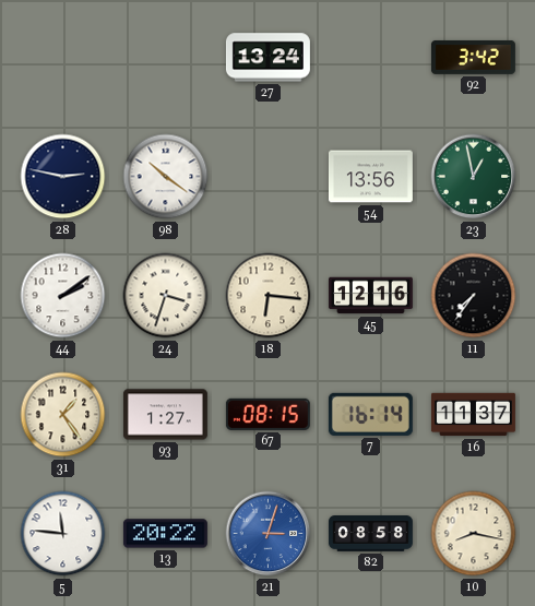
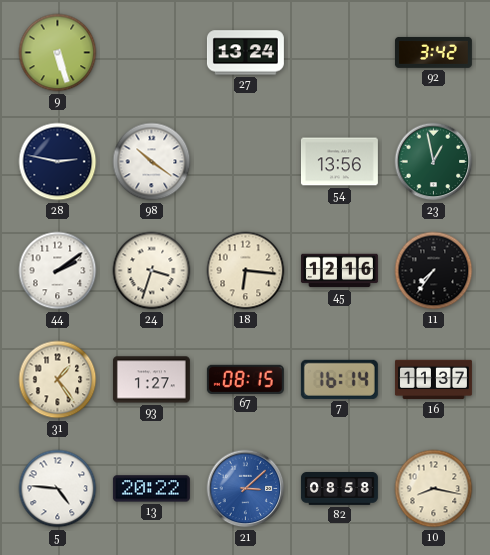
9: none -> 5:27 (58, 53)
5: 11:46 -> 4:46 (58, 489)
21: 3:03 -> 3:08 (246, 489)
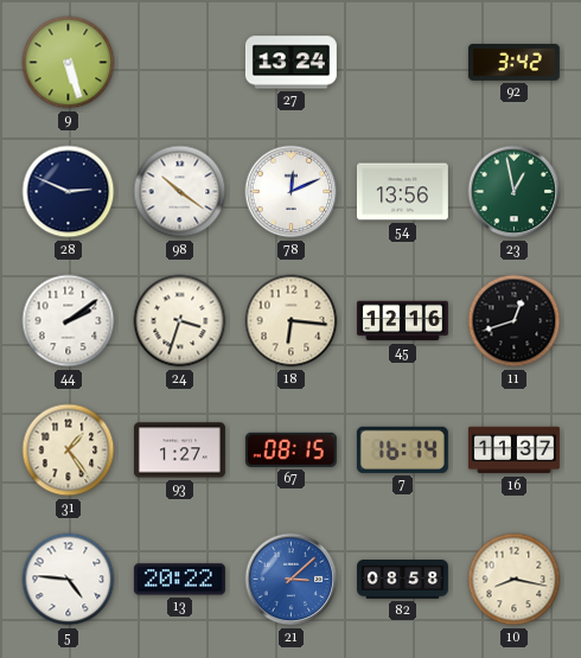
28: 2:47 -> 2:49 (69, 192)
78: none -> 12:11 (292, 192)
11: 7:36 -> 12:42 (515, 321)
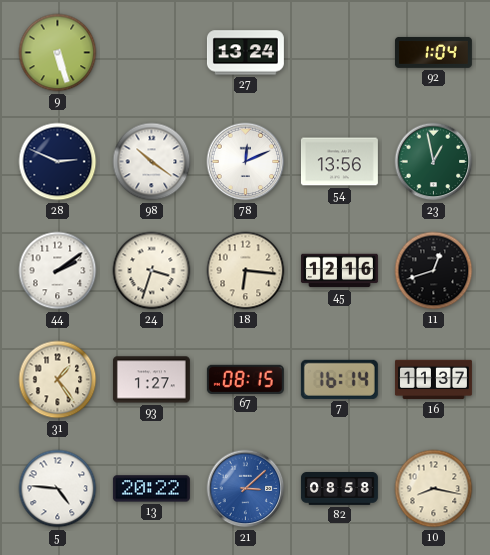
92: 3:42 -> 1:04 (433, 52)
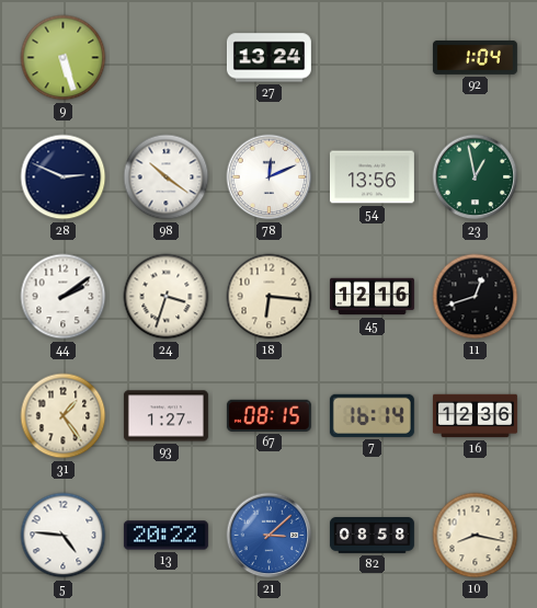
16: 11:37 -> 12:36 (475, 416)
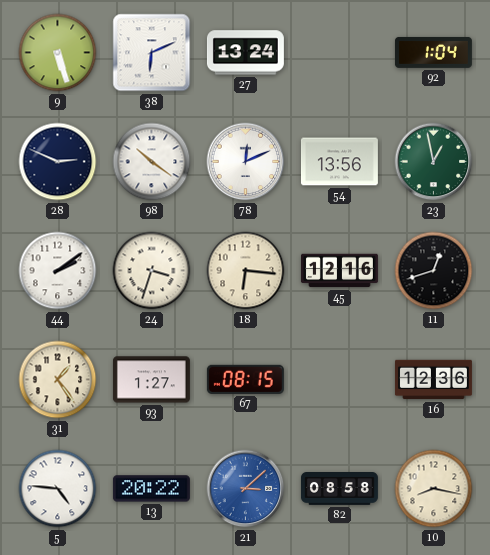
38: none -> 6:11 (152, 53)
7: 16:14 -> none (372, 415)
